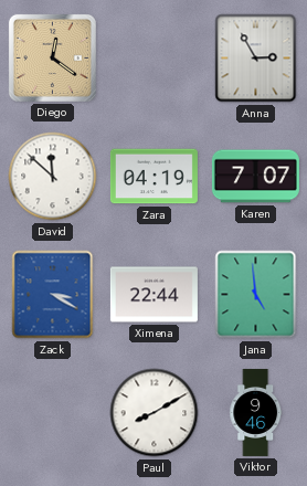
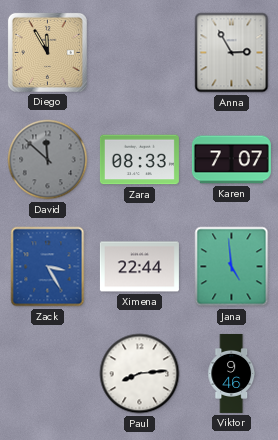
Diego: 12:21 -> 11:55 (47, 52)
David dial: white -> grey (48, 160)
Zara: 04:19 -> 08:33 (139, 160)
Zack: 3:20 -> 3:25 (48, 267)
Paul: 8:10 -> 8:14 (140, 374)
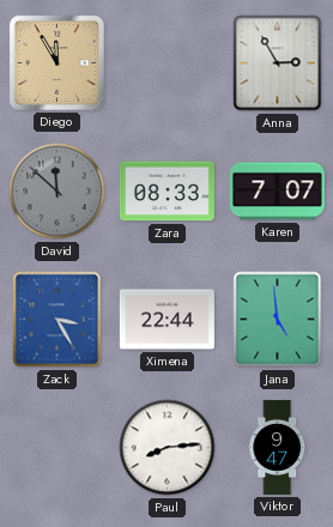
Viktor: 9:46 -> 9:47 (278, 447)
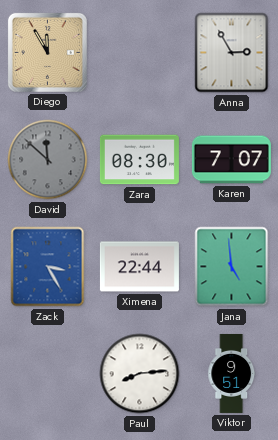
Zara: 08:33 -> 08:30 (139, 160)
Viktor: 9:47 -> 9:51 (232, 373)
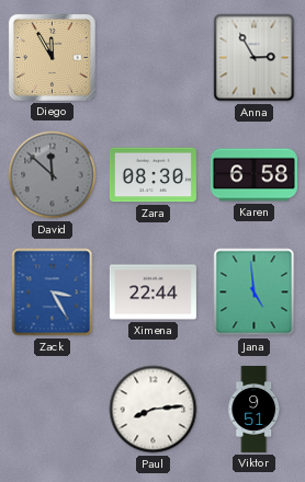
Karen: 7:07 -> 6:58 (253, 175)
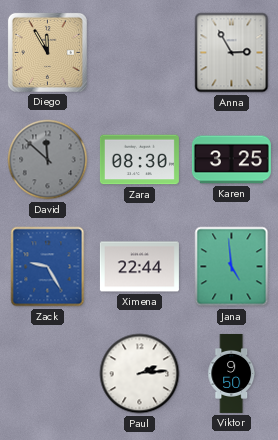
Karen: 6:58 -> 3:25 (231, 160)
Zack: 3:25 -> 9:25 (48, 267)
Paul: 8:14 -> 2:14 (140, 374)
Viktor: 9:51 -> 9:50 (232, 373)
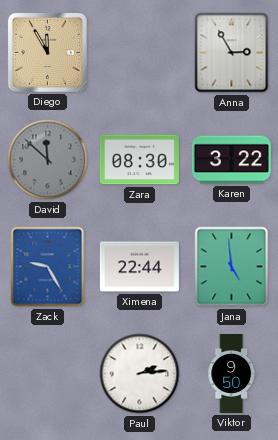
Karen: 3:25 -> 3:22 (231, 160)
